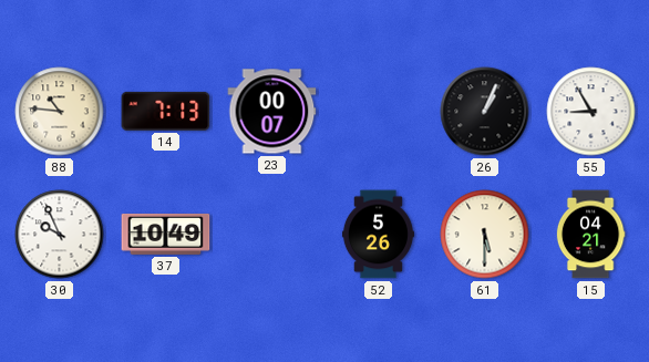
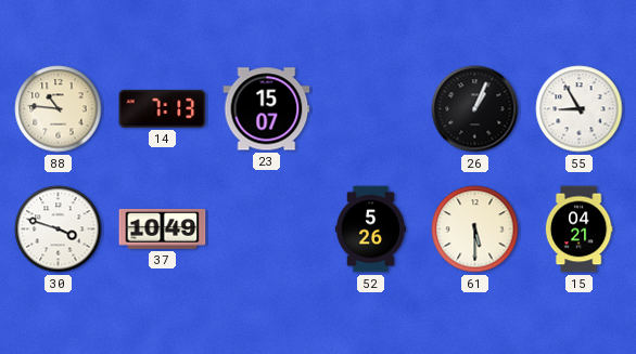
23: 00:07 -> 15:07 (267, 109)
30: 9:56 -> 3:48 (59, 230)
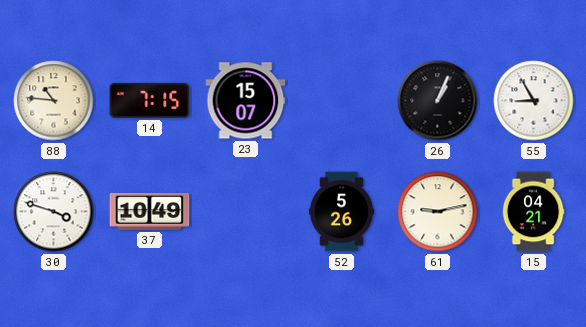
14: 7:13 -> 7:15 (150, 100)
61: 5:30 -> 9:13 (438, 212)
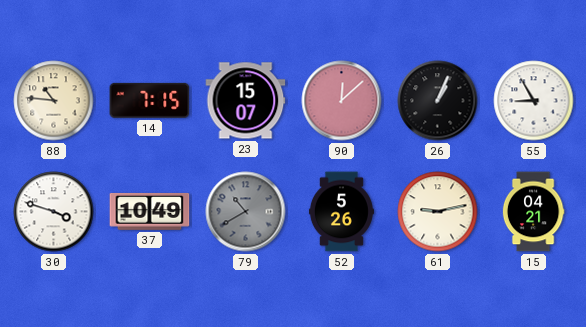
90: none -> 12:08 (342, 101)
79: none -> 10:40 (246, 212)
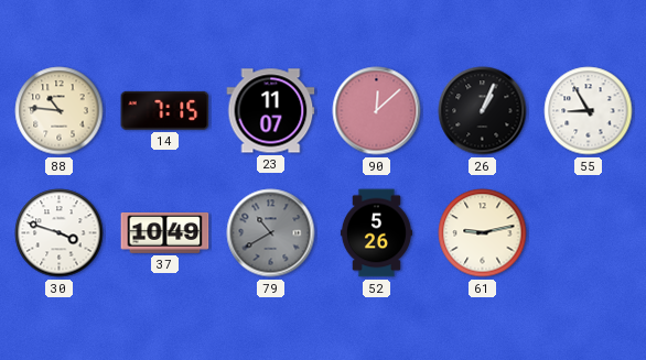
23: 15:07 -> 11:07 (271, 111)
15: 04:21 -> none (533, 212)
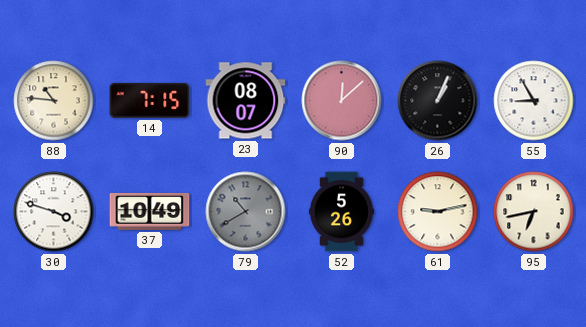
23: 11:07 -> 08:07 (246, 101)
95: none -> 6:43 (534, 212)
